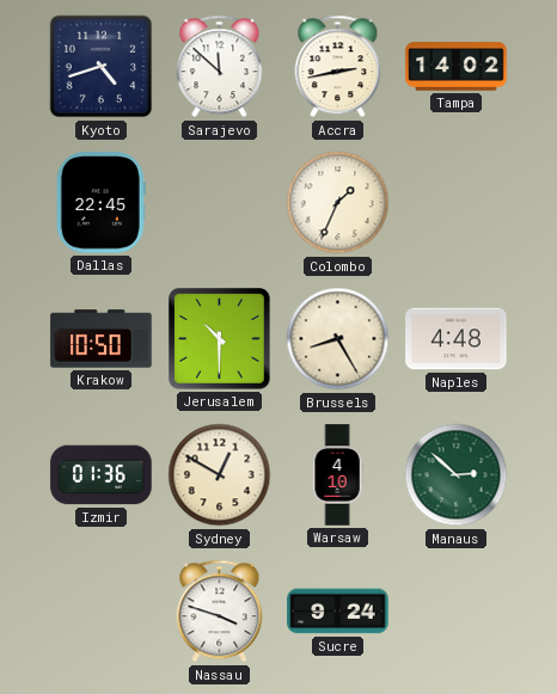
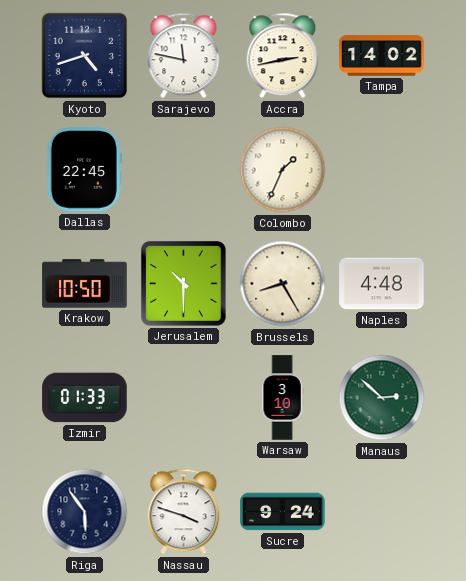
Sarajevo: 11:52 -> 11:47 (184, 56)
Izmir: 01:36 -> 01:33 (85, 398)
Sydney: 12:50 -> none (220, 475)
Warsaw: 4:10 -> 3:10 (282, 398)
Riga: none -> 5:54 (85, 512)
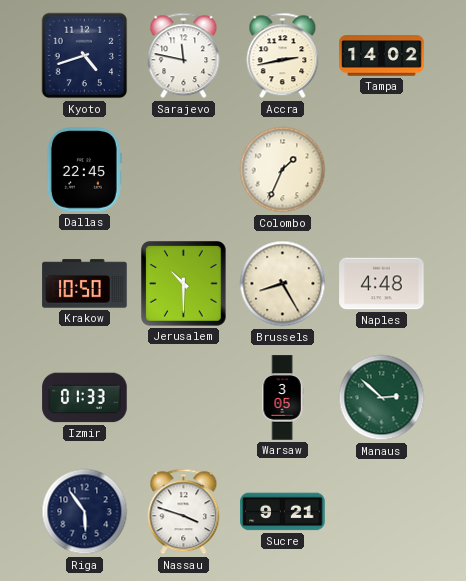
Warsaw: 3:10 -> 3:05 (282, 398)
Sucre: 9:24 -> 9:21 (283, 512)
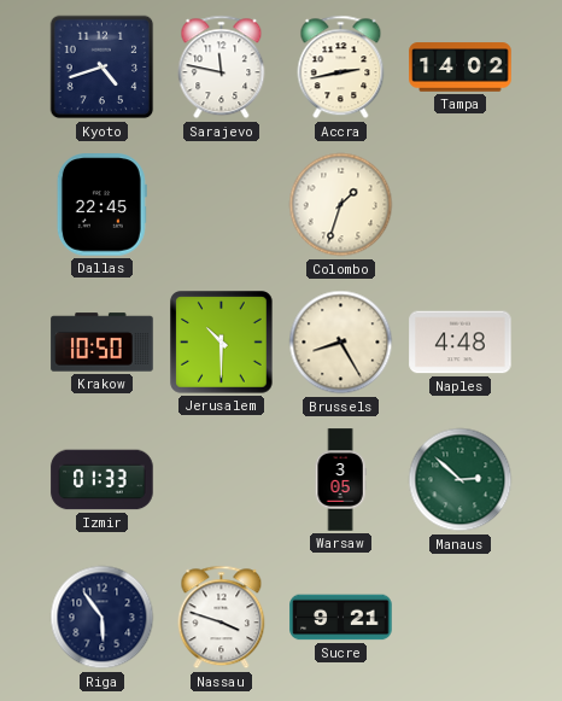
Colombo: 1:34 -> 1:33 (341, 205)
